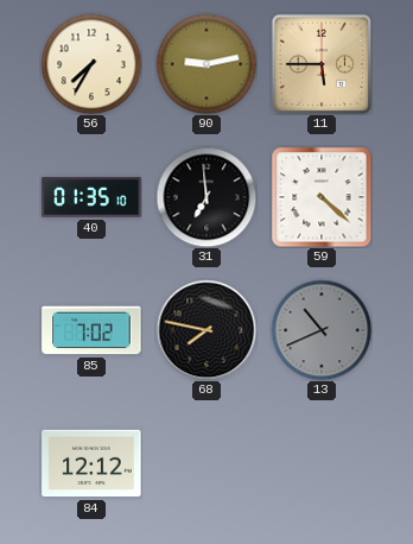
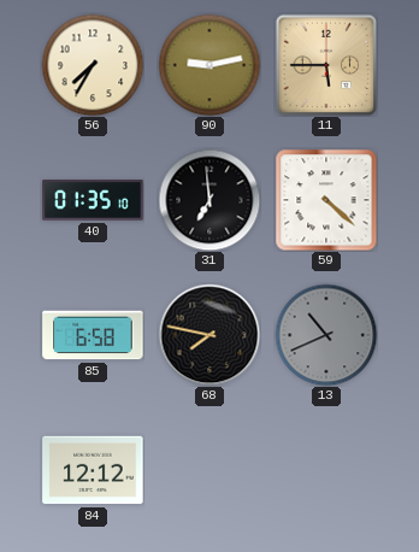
85: 7:02 -> 6:58 (93, 335)
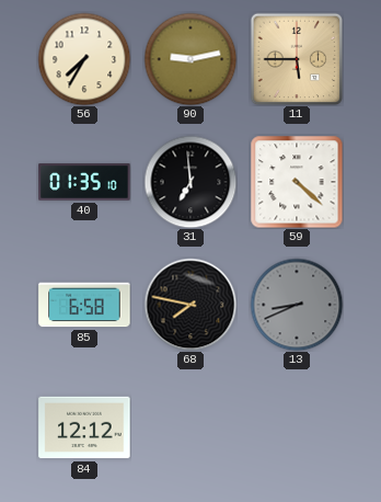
13: 10:41 -> 8:41 (297, 305)
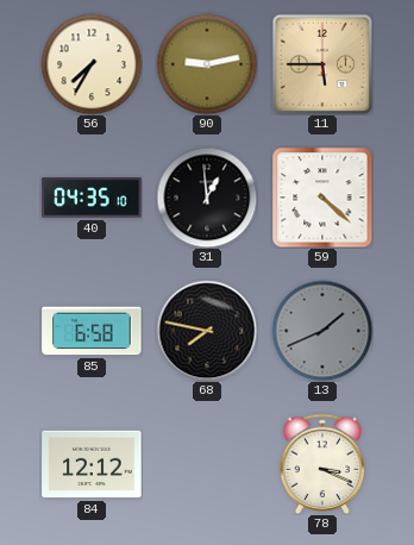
40: 01:35 -> 04:35 (92, 198)
31: 6:59 -> 12:59 (207, 198)
13: 8:41 -> 1:41 (322, 331)
78: none -> 3:19 (322, 463)
